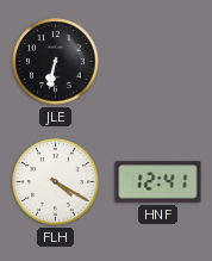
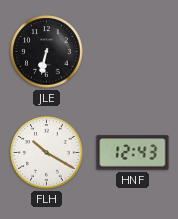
FLH: 4:20 -> 10:20 (47, 153)
HNF: 12:41 -> 12:43 (133, 153)
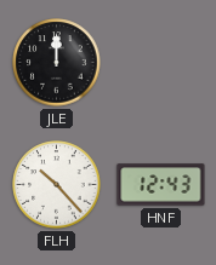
JLE: 6:32 -> 12:00 (57, 63)
FLH: 10:20 -> 10:23 (57, 185)
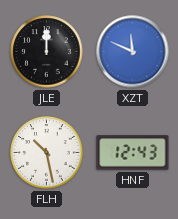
XZT: none -> 11:49 (133, 52)
FLH: 10:23 -> 10:28 (47, 153)
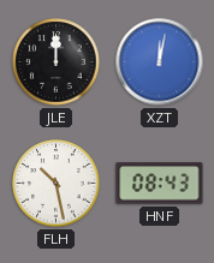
XZT: 11:49 -> 12:02 (160, 62)
HNF: 12:43 -> 08:43 (160, 184)
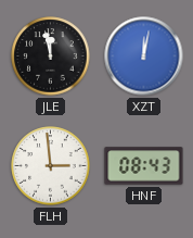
JLE: 12:00 -> 11:58 (51, 57)
FLH: 10:28 -> 2:59 (51, 166)
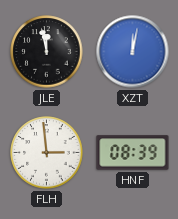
HNF: 08:43 -> 08:39 (133, 153)
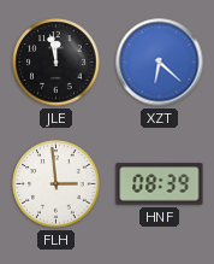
XZT: 12:02 -> 6:22 (160, 63)
